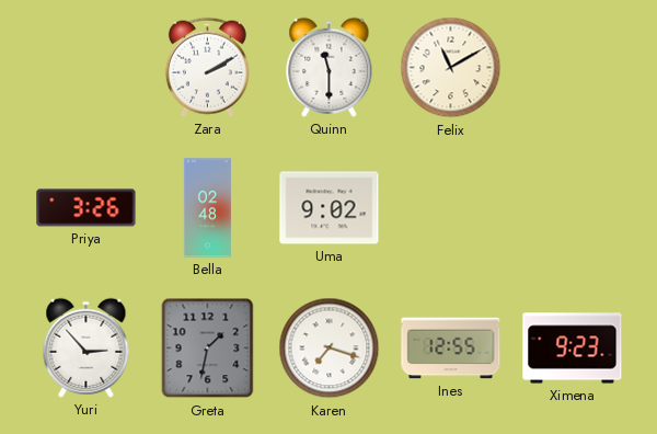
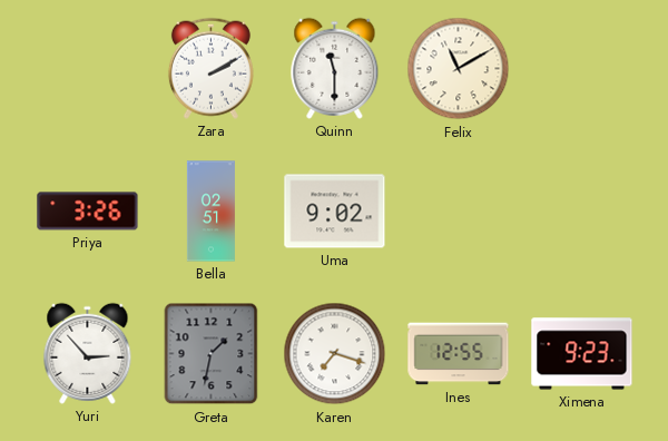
Bella: 02:48 -> 02:51 (210, 212)
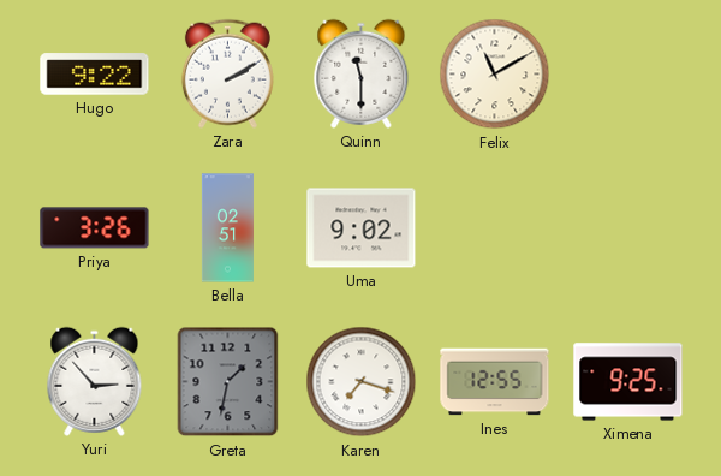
Hugo: none -> 9:22 (95, 75)
Ximena: 9:23 -> 9:25 (628, 382)
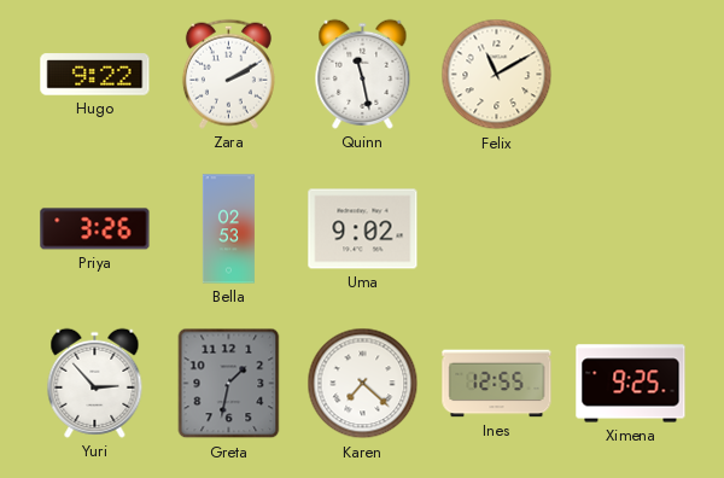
Quinn: 11:30 -> 11:28 (363, 74)
Bella: 02:51 -> 02:53 (228, 229)
Karen: 7:18 -> 7:22 (363, 384)
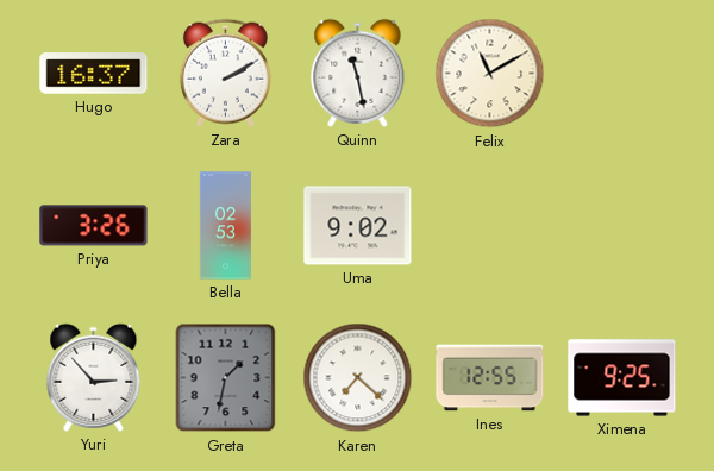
Hugo: 9:22 -> 16:37 (94, 74)
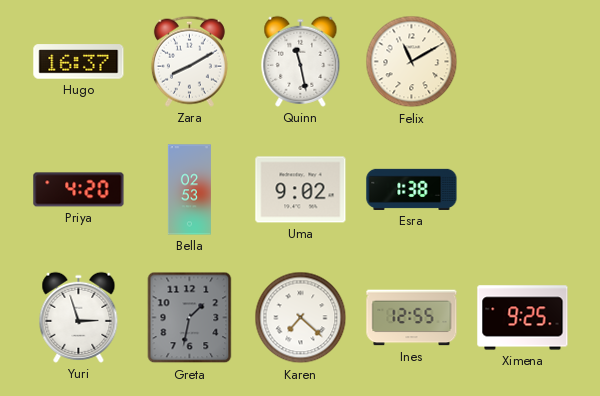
Zara: 2:10 -> 8:10 (189, 61)
Priya: 3:26 -> 4:20 (79, 190)
Esra: none -> 1:38 (412, 189)
Yuri: 2:53 -> 2:57 (79, 317)
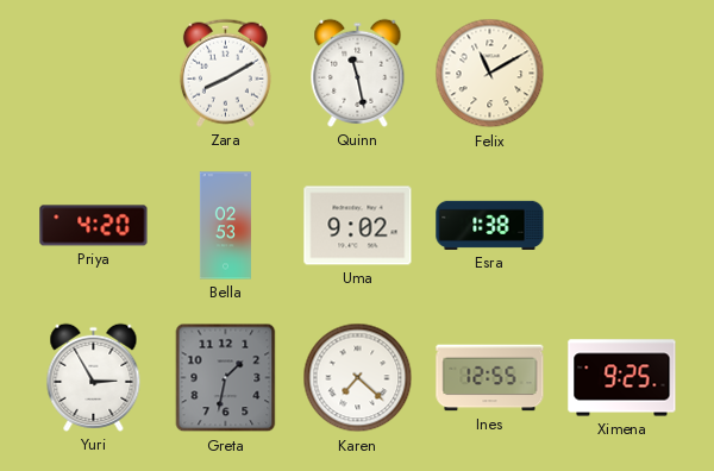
Hugo: 16:37 -> none (79, 62)
Yuri: 2:57 -> 2:55 (94, 377)
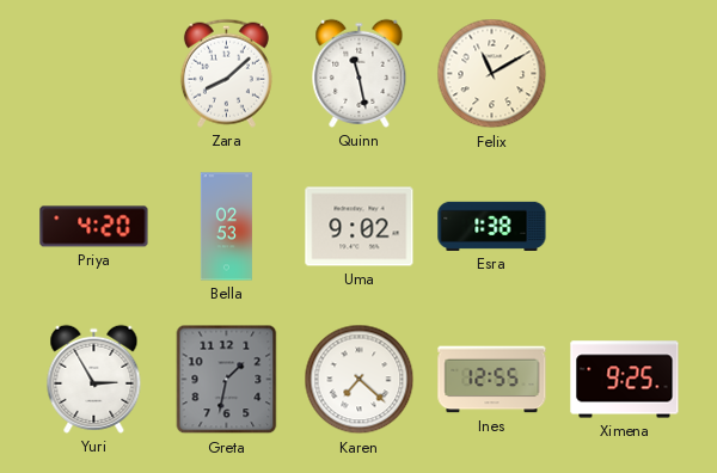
Zara: 8:10 -> 8:08 (226, 73)
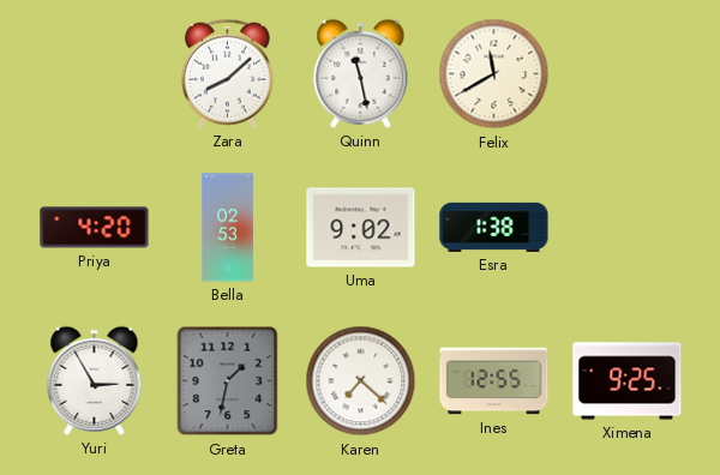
Felix: 11:10 -> 11:40 (494, 74)
